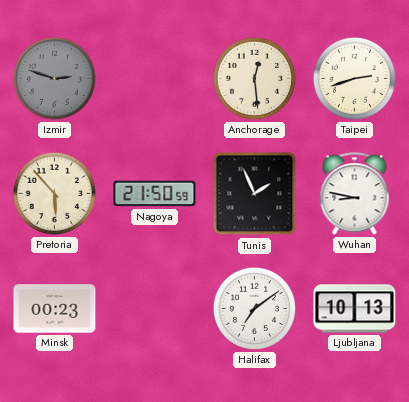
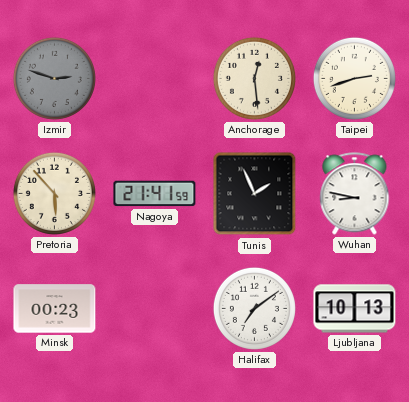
Nagoya: 21:50 -> 21:41 (155, 194)
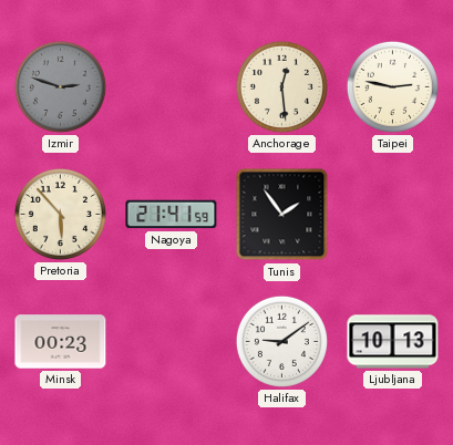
Taipei: 2:42 -> 2:47 (392, 86)
Tunis: 1:56 -> 1:54 (282, 215)
Wuhan: 8:47 -> none (355, 194)
Halifax: 7:09 -> 9:09 (281, 341)
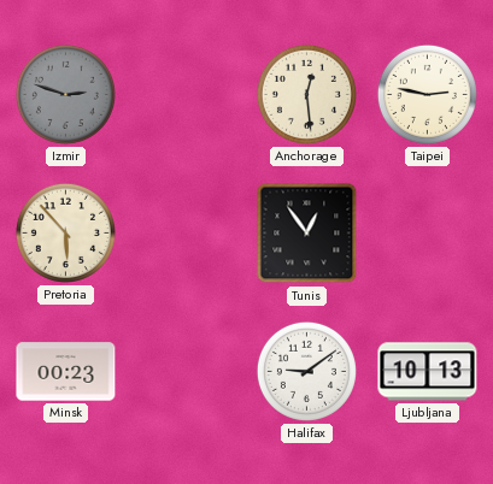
Nagoya: 21:41 -> none (172, 215)
Tunis: 1:54 -> 12:54 (307, 234)
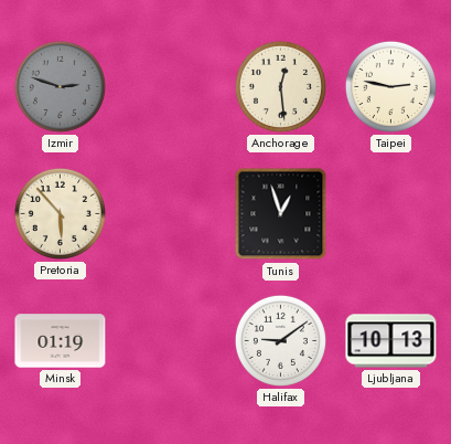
Tunis: 12:54 -> 12:57 (281, 214)
Minsk: 00:23 -> 01:19 (61, 341)
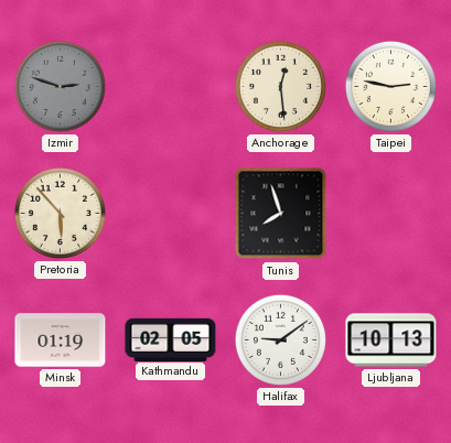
Tunis: 12:57 -> 7:57 (281, 214)
Kathmandu: none -> 02:05 (171, 339)
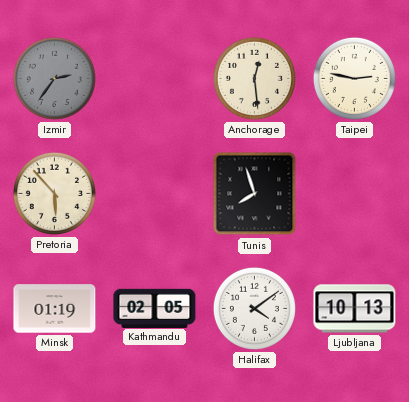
Izmir: 2:48 -> 2:36 (54, 78)
Halifax: 9:09 -> 4:09 (254, 308)
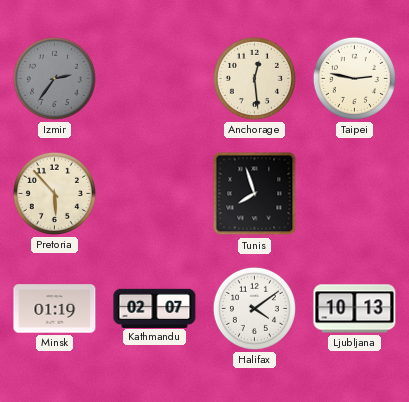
Kathmandu: 02:05 -> 02:07 (155, 308)
